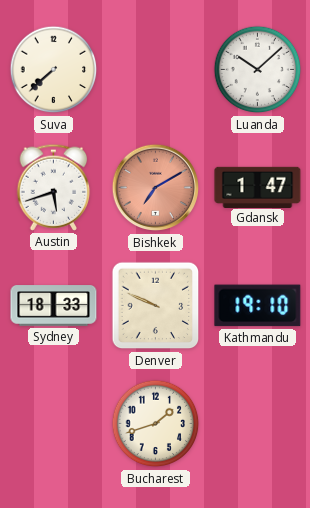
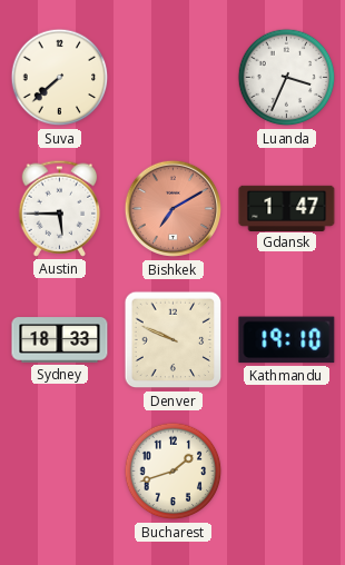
Luanda: 10:08 -> 3:34 (287, 78)
Austin: 5:42 -> 5:45 (60, 208)
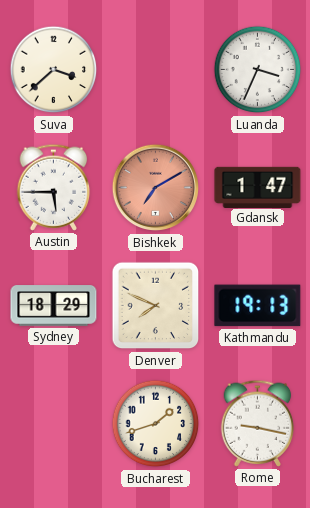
Suva: 7:38 -> 3:38 (54, 70)
Sydney: 18:33 -> 18:29 (54, 306)
Denver: 9:49 -> 7:49 (156, 306)
Kathmandu: 19:10 -> 19:13 (258, 306)
Rome: none -> 9:17 (258, 423)
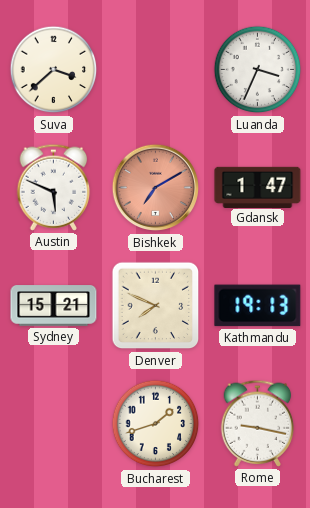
Austin: 5:45 -> 5:49 (54, 187)
Sydney: 18:29 -> 15:21 (54, 306)
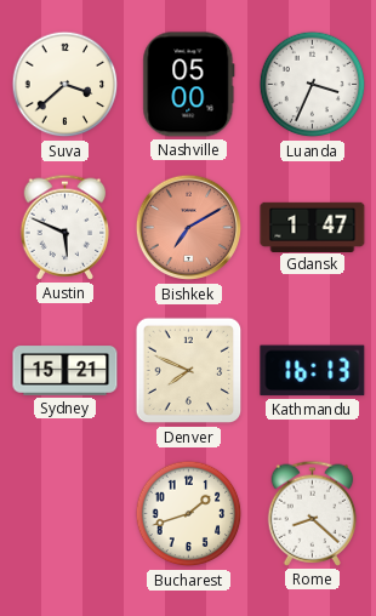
Nashville: none -> 05:00 (189, 85)
Kathmandu: 19:13 -> 16:13 (313, 371)
Rome: 9:17 -> 8:22 (313, 513)
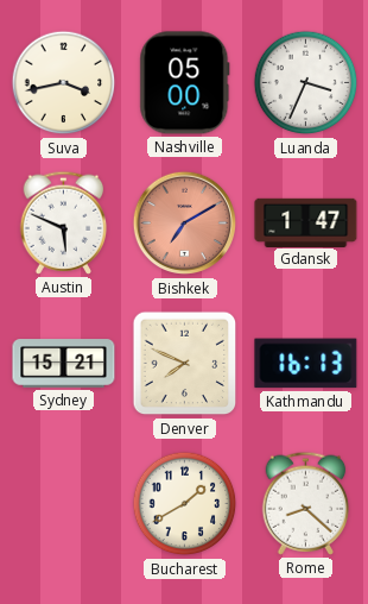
Suva: 3:38 -> 3:43 (64, 83)
Bucharest: 1:42 -> 1:40 (185, 504)
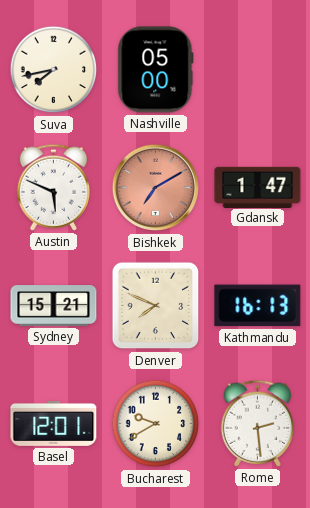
Suva: 3:43 -> 7:43 (54, 70)
Luanda: 3:34 -> none (306, 83)
Basel: none -> 12:01 (54, 423)
Bucharest: 1:40 -> 9:40 (156, 424)
Rome: 8:22 -> 2:29 (258, 423)
